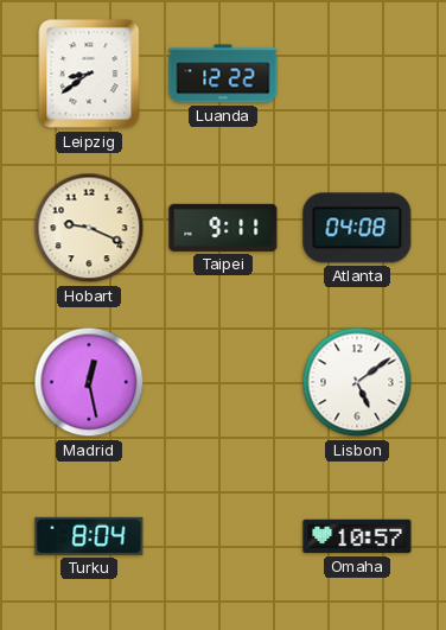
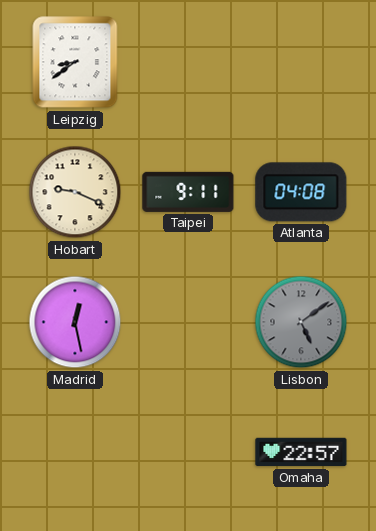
Luanda: 12:22 -> none (223, 74)
Lisbon dial: white -> grey (301, 322)
Turku: 8:04 -> none (89, 536)
Omaha: 10:57 -> 22:57 (301, 452)
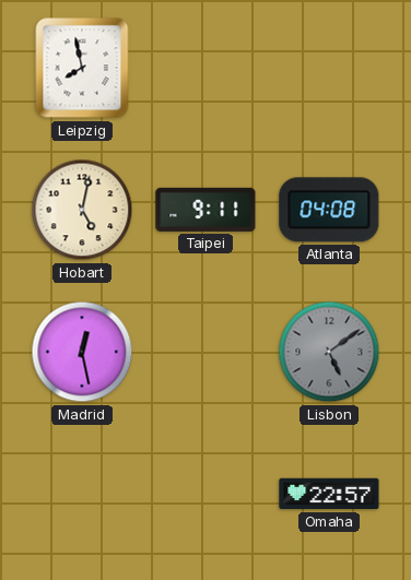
Leipzig: 8:39 -> 7:58 (82, 68)
Hobart: 9:19 -> 5:02 (82, 210)
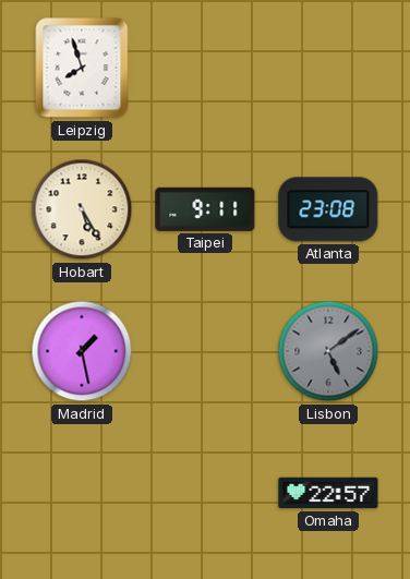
Leipzig: 7:58 -> 7:57 (82, 68)
Hobart: 5:02 -> 5:25 (82, 209)
Atlanta: 04:08 -> 23:08 (328, 209)
Madrid: 12:28 -> 1:28 (82, 351)
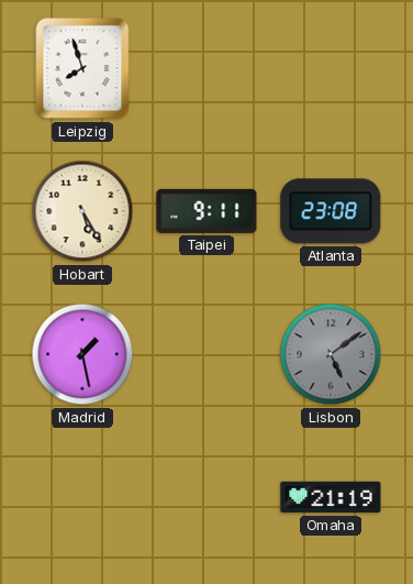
Omaha: 22:57 -> 21:19 (331, 497)
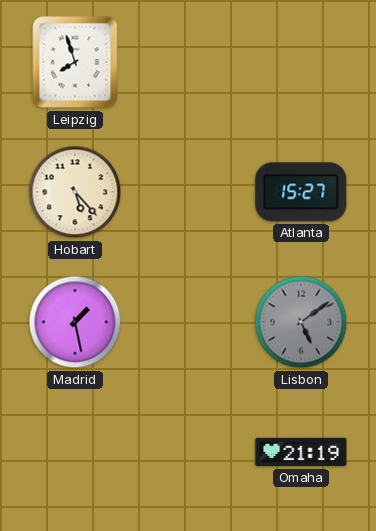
Hobart: 5:25 -> 5:23 (75, 192)
Taipei: 9:11 -> none (206, 211)
Atlanta: 23:08 -> 15:27 (301, 192)
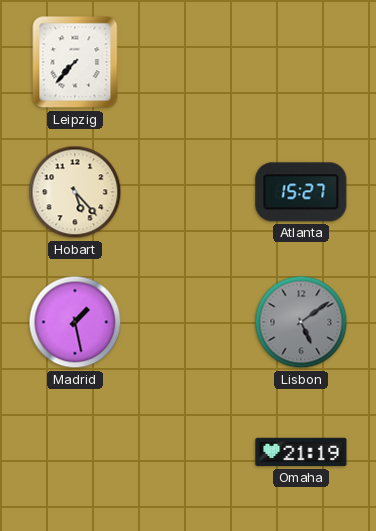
Leipzig: 7:57 -> 7:37 (75, 62)
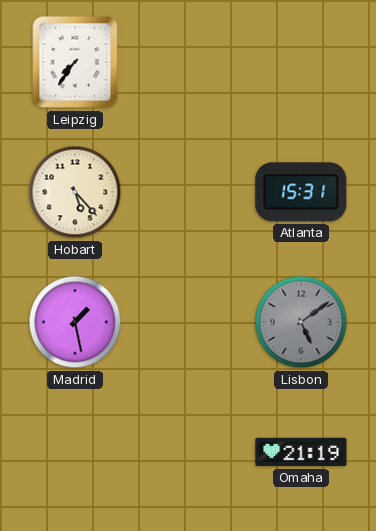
Leipzig: 7:37 -> 7:36 (75, 62)
Atlanta: 15:27 -> 15:31 (301, 192)
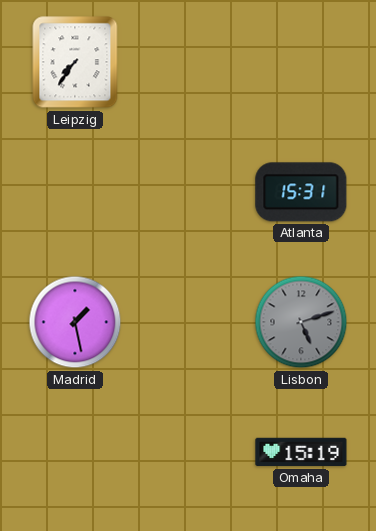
Hobart: 5:23 -> none (75, 192)
Lisbon: 5:09 -> 5:12 (301, 322)
Omaha: 21:19 -> 15:19 (301, 452)
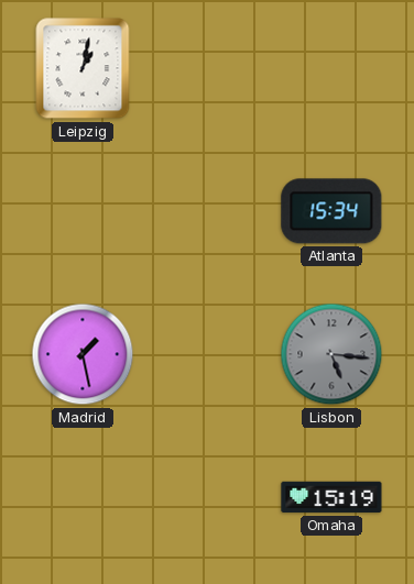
Leipzig: 7:36 -> 1:02 (83, 68)
Atlanta: 15:31 -> 15:34 (331, 211)
Lisbon: 5:12 -> 5:16 (331, 354)
